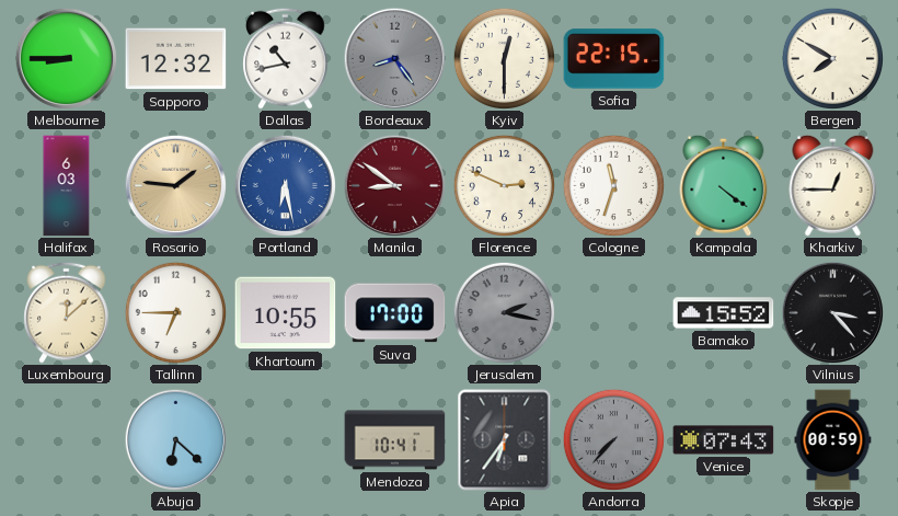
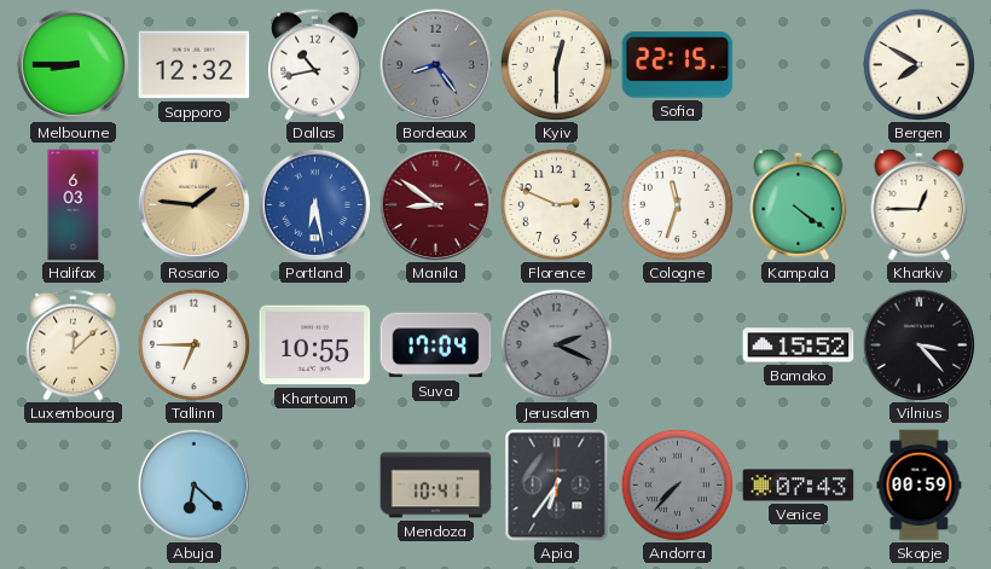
Suva: 17:00 -> 17:04 (436, 346)
Jerusalem: 2:17 -> 2:19 (556, 344)
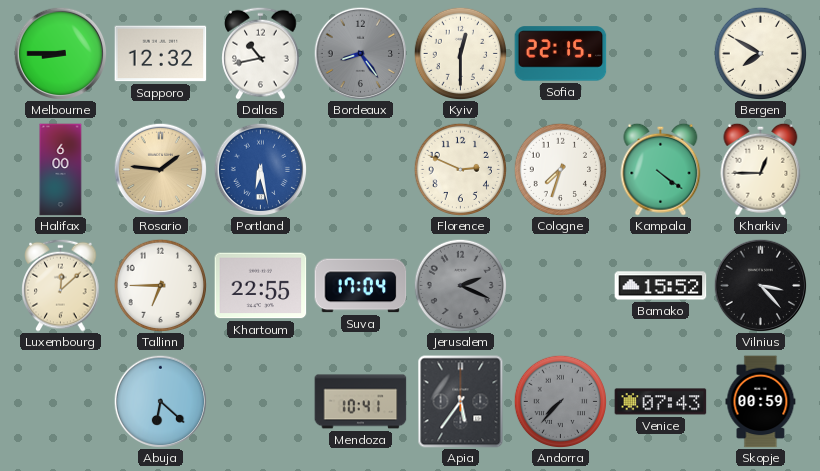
Halifax: 6:03 -> 6:00 (61, 170)
Manila: 8:51 -> none (435, 204)
Cologne: 11:33 -> 7:33 (560, 169)
Khartoum: 10:55 -> 22:55 (261, 286)
Apia: 6:36 -> 5:36 (461, 402)
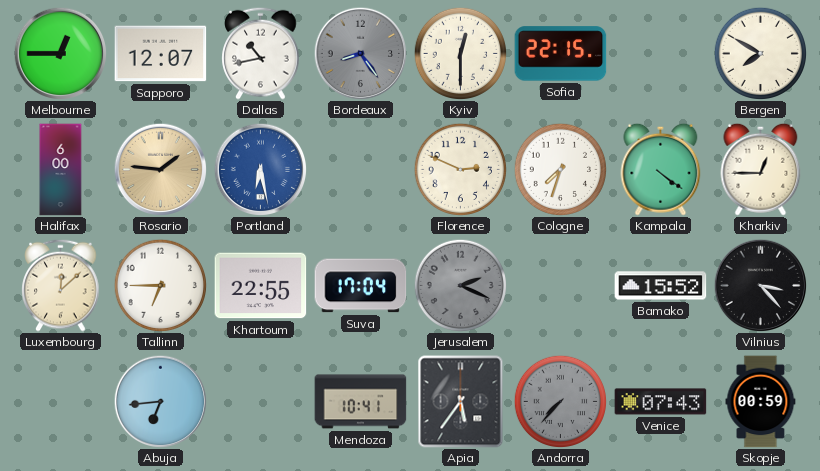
Melbourne: 8:45 -> 12:45 (60, 53)
Sapporo: 12:32 -> 12:07 (161, 54)
Abuja: 6:22 -> 6:44 (160, 401)
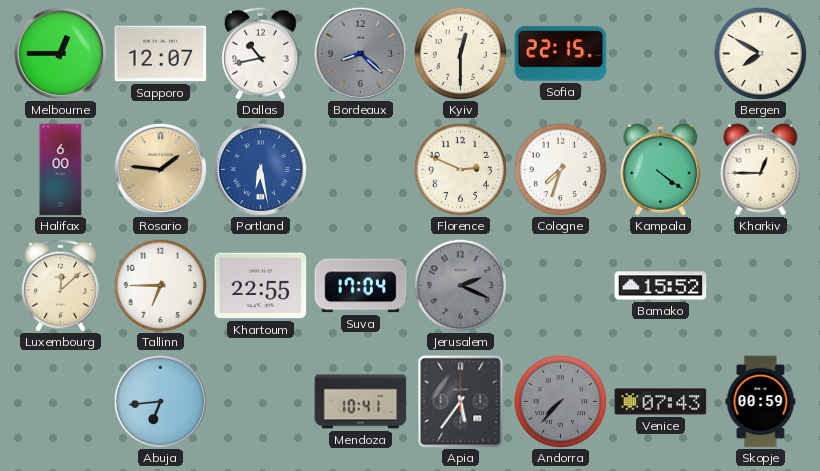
Bordeaux: 8:24 -> 8:22 (360, 53)
Vilnius: 3:23 -> none (760, 285)
